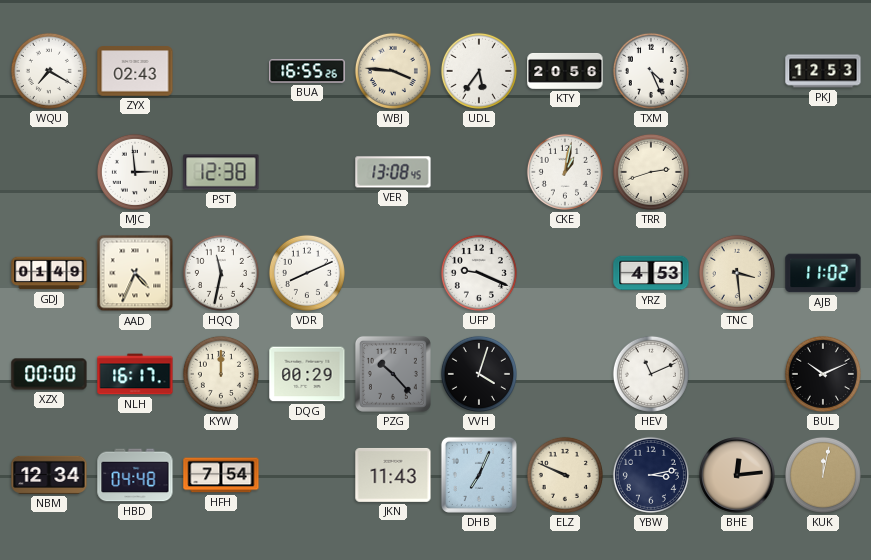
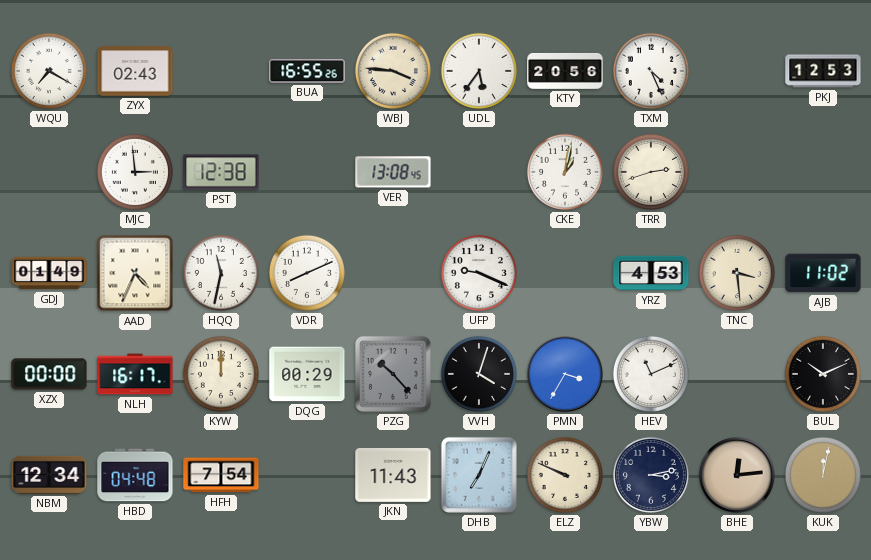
PMN: none -> 3:35 (565, 374)
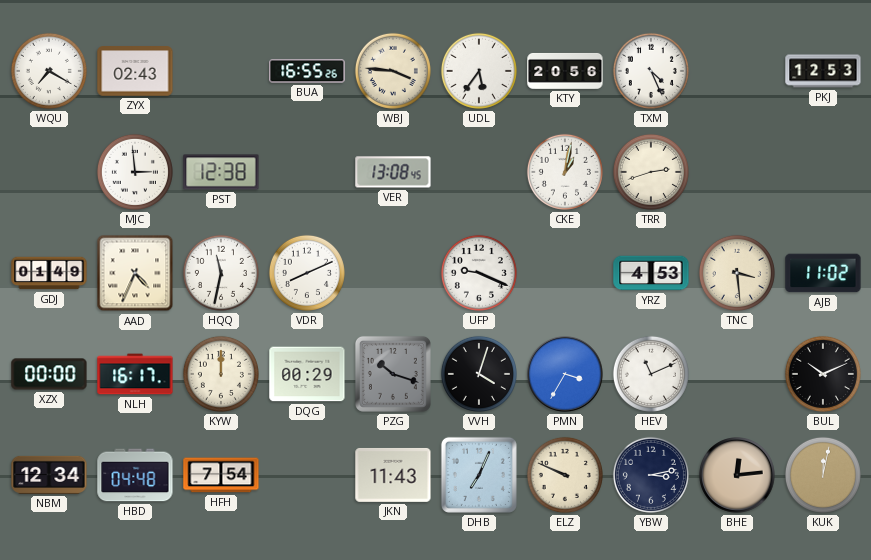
PZG: 10:23 -> 10:18 (393, 374)
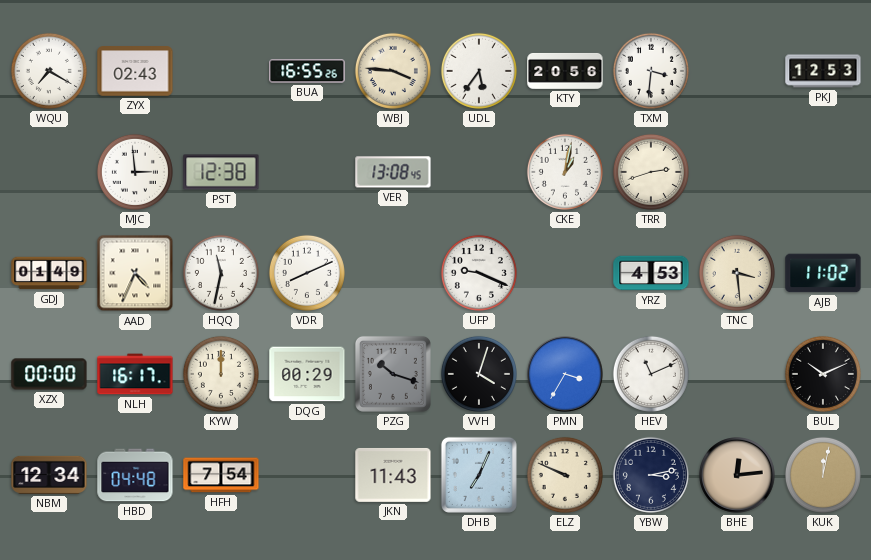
TXM: 4:26 -> 3:31 (651, 71)
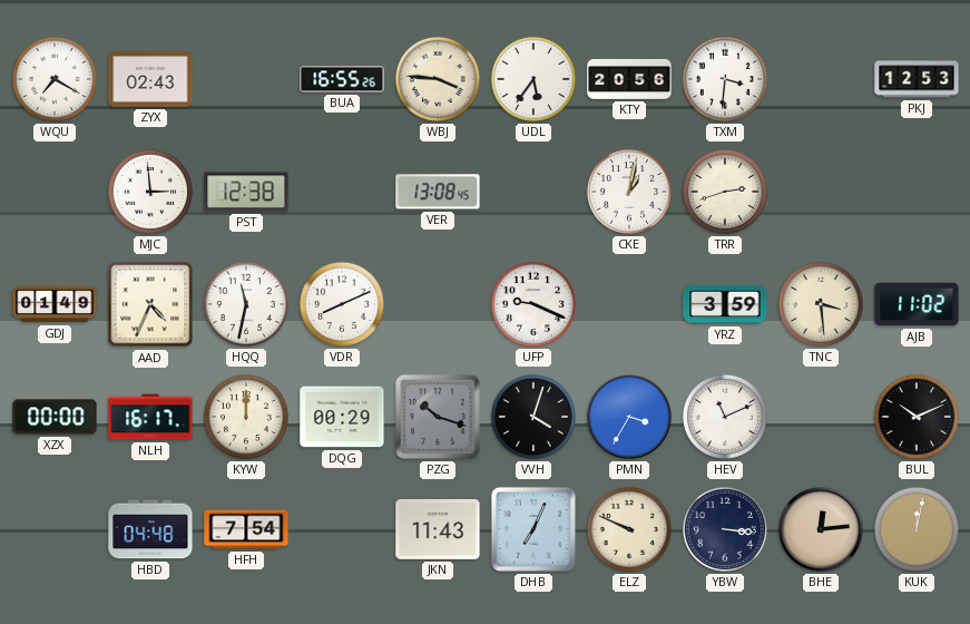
YRZ: 4:53 -> 3:59 (725, 304)
NBM: 12:34 -> none (49, 475)
YBW: 3:13 -> 3:16 (725, 529)
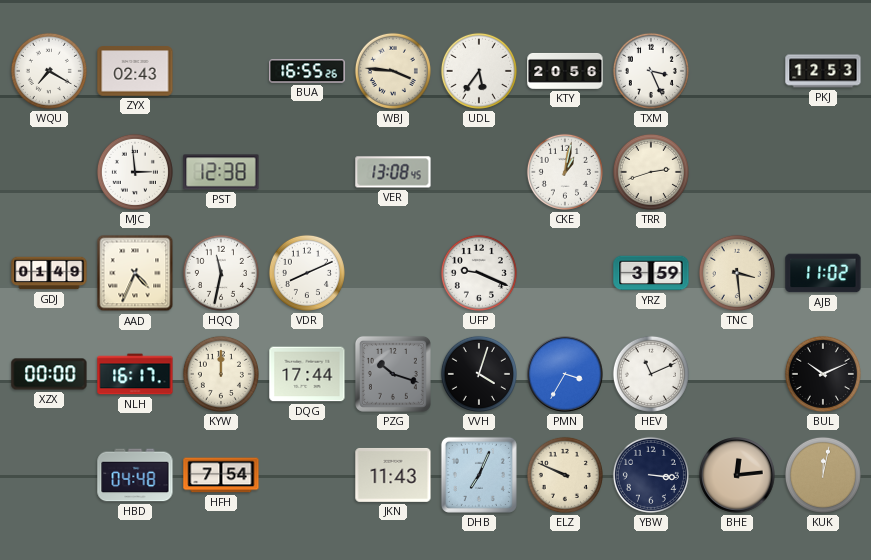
TXM: 3:31 -> 3:26 (651, 71)
DQG: 00:29 -> 17:44 (307, 374)
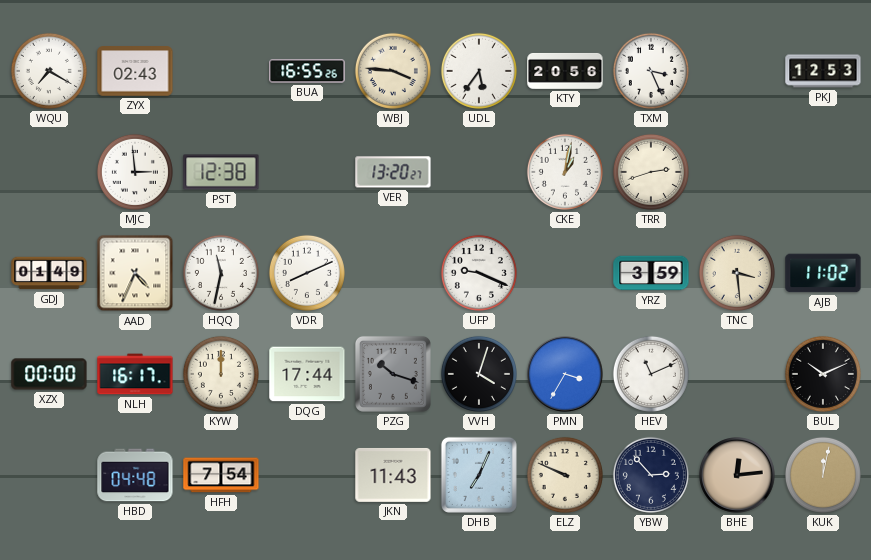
VER: 13:08 -> 13:20 (393, 172)
YBW: 3:16 -> 2:53 (651, 475)
